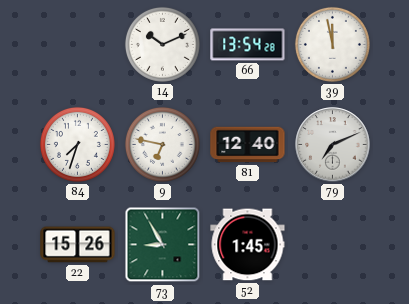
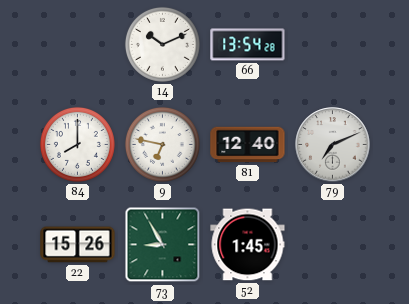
39: 11:58 -> none (332, 44)
84: 7:33 -> 8:00 (77, 144)
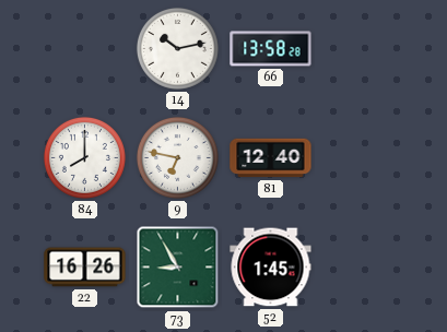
14: 10:11 -> 10:13 (177, 48)
66: 13:54 -> 13:58 (271, 49)
79: 7:11 -> none (333, 145)
22: 15:26 -> 16:26 (85, 268)
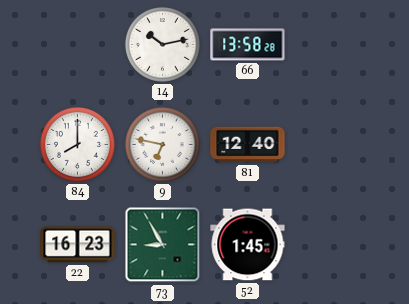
22: 16:26 -> 16:23 (78, 245)
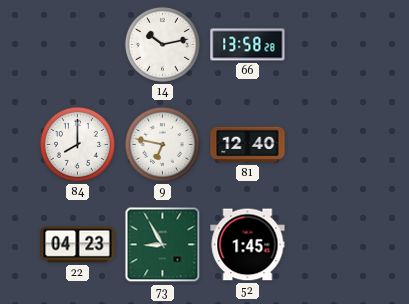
22: 16:23 -> 04:23 (78, 245)
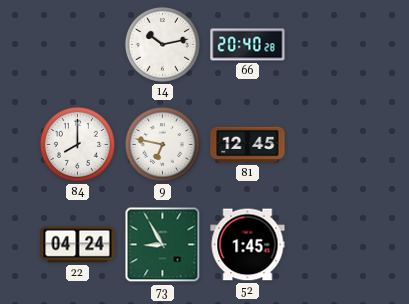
66: 13:58 -> 20:40 (248, 45)
81: 12:40 -> 12:45 (248, 145)
22: 04:23 -> 04:24 (78, 245)
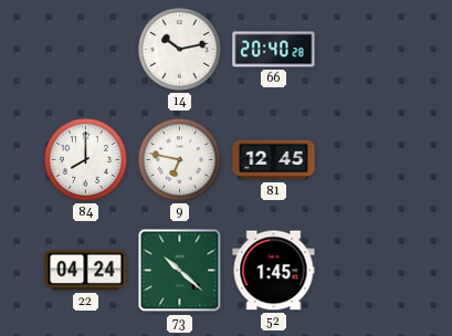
73: 8:55 -> 10:22 (180, 271)
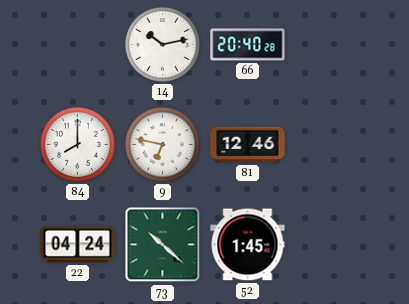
81: 12:45 -> 12:46 (248, 145)
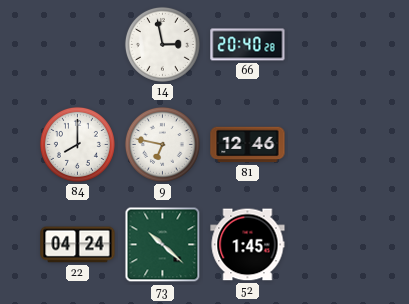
14: 10:13 -> 2:58 (162, 44)
